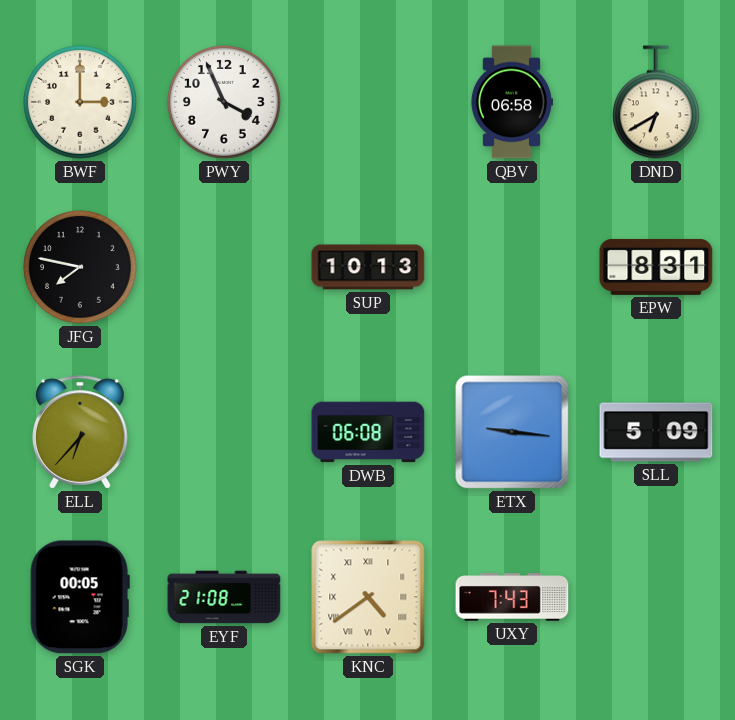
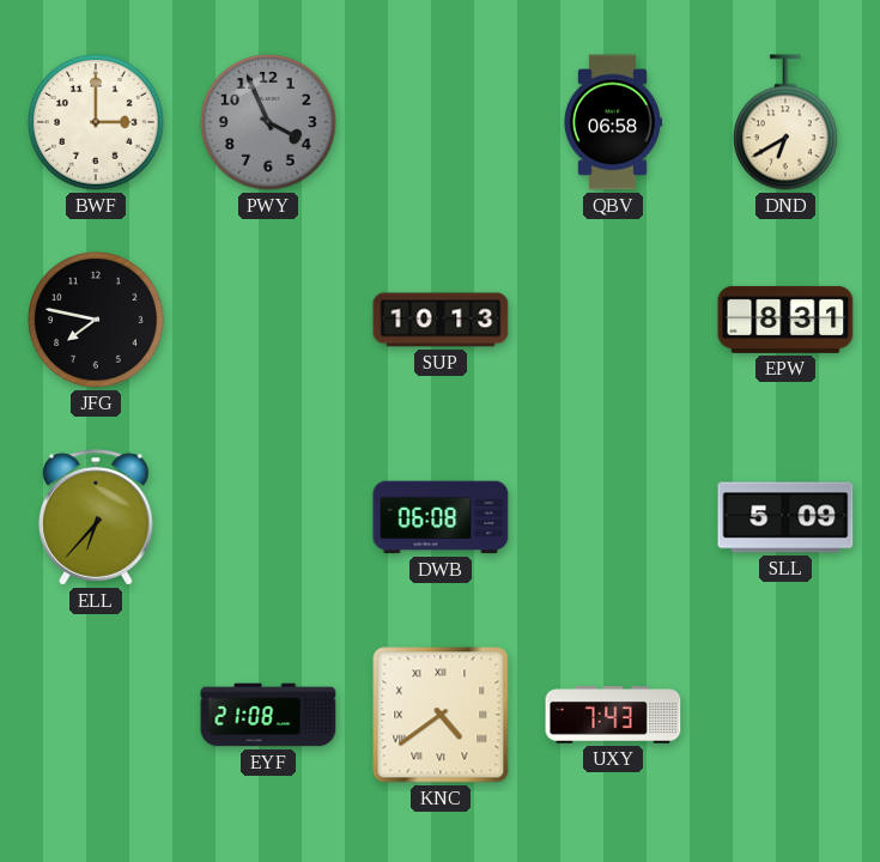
PWY dial: white -> grey (268, 122)
ETX: 9:16 -> none (512, 432)
SGK: 00:05 -> none (80, 597)
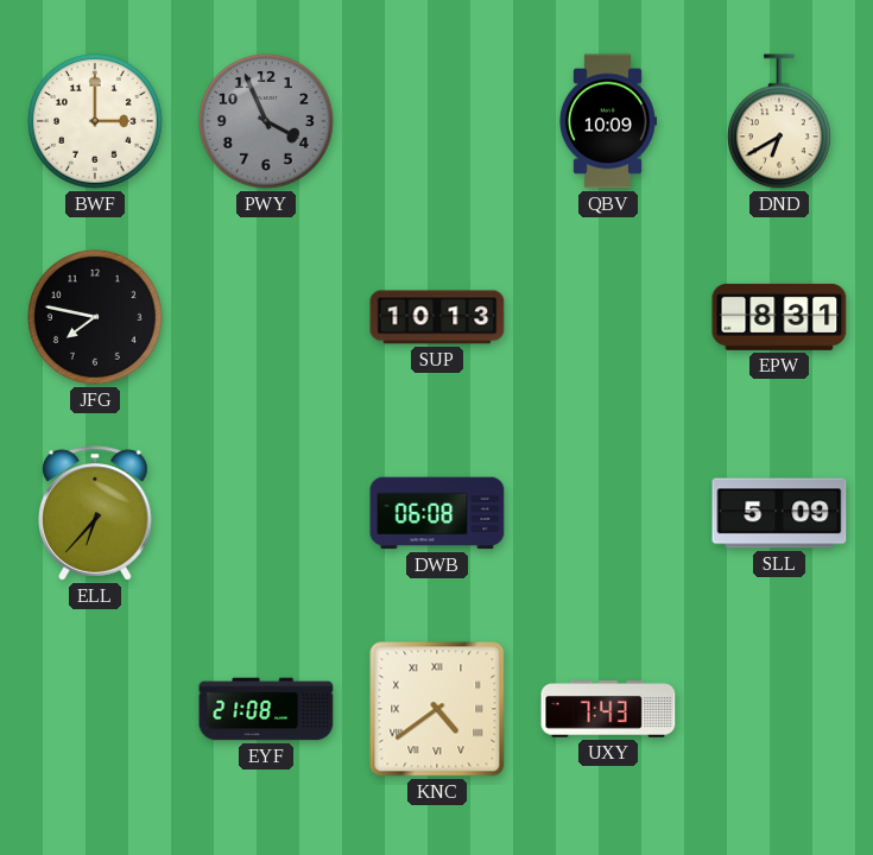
QBV: 06:58 -> 10:09 (607, 121)
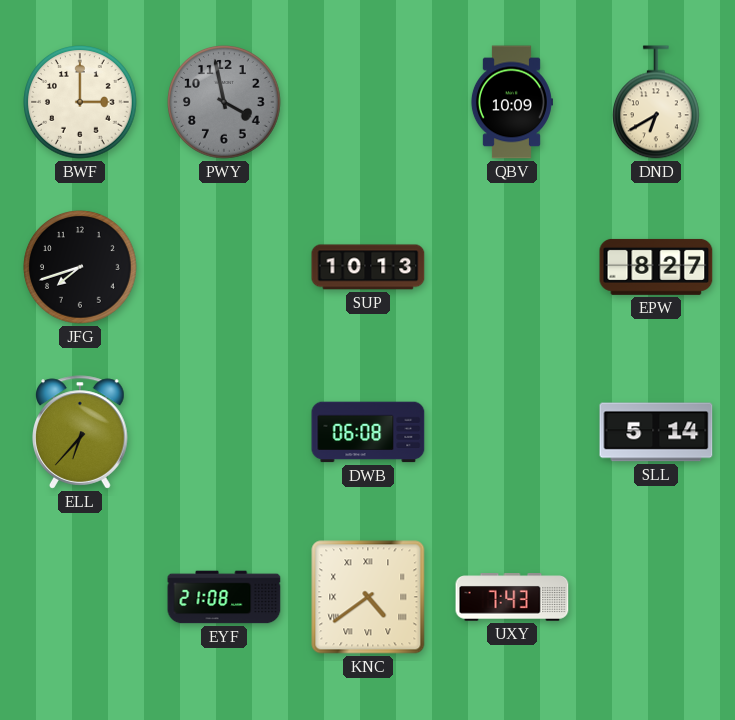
PWY: 3:56 -> 3:58 (224, 102)
JFG: 7:47 -> 7:42 (80, 267)
EPW: 8:31 -> 8:27 (656, 267)
SLL: 5:09 -> 5:14 (656, 432)
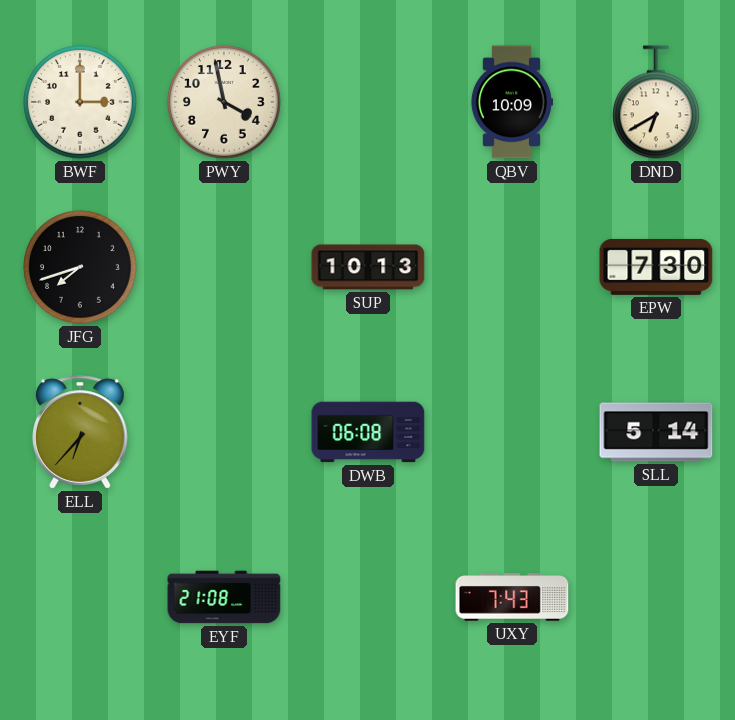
PWY dial: grey -> cream (224, 102)
EPW: 8:27 -> 7:30 (656, 267)
KNC: 4:39 -> none (368, 597)
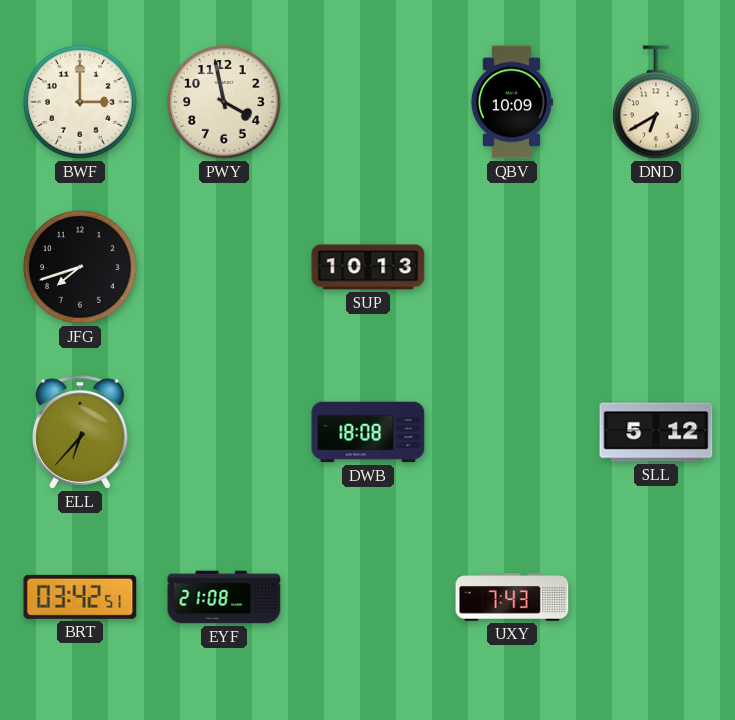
EPW: 7:30 -> none (656, 267)
DWB: 06:08 -> 18:08 (368, 432)
SLL: 5:14 -> 5:12 (656, 432)
BRT: none -> 03:42 (80, 597)
